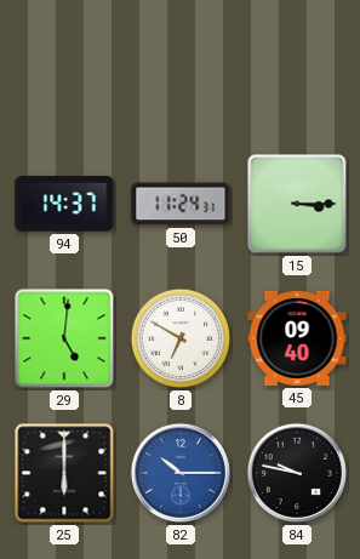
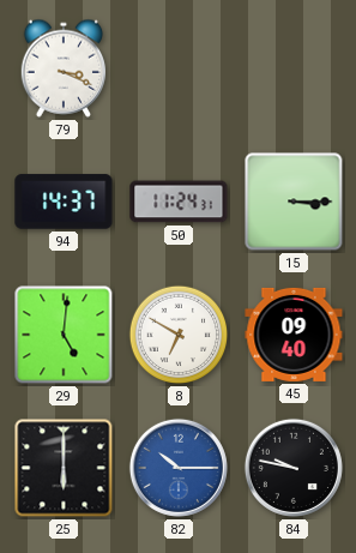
79: none -> 3:19 (62, 68)
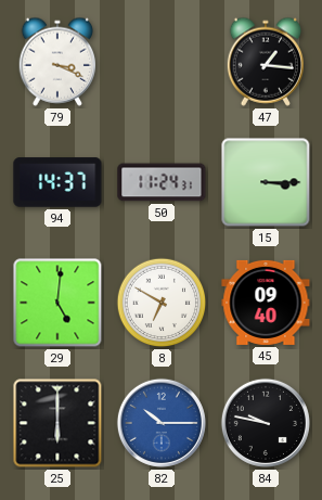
47: none -> 1:16 (265, 62)
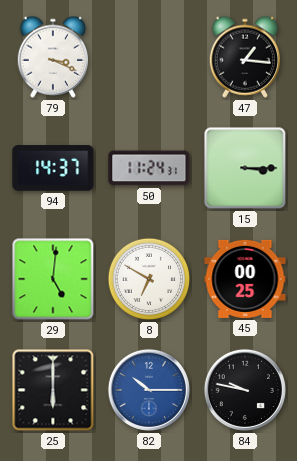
45: 09:40 -> 00:25 (245, 279)
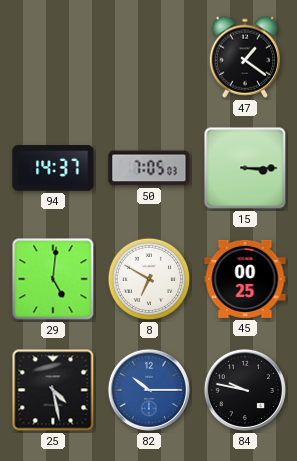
79: 3:19 -> none (52, 57)
47: 1:16 -> 1:21 (244, 57)
50: 11:24 -> 7:05 (149, 168)
25: 6:00 -> 4:28 (53, 390)
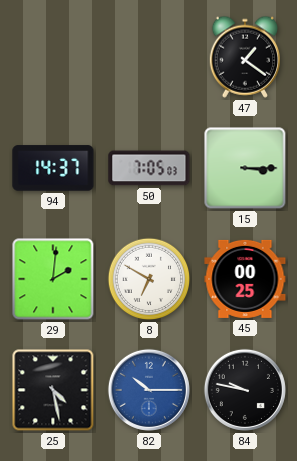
29: 5:01 -> 2:01 (53, 279)
